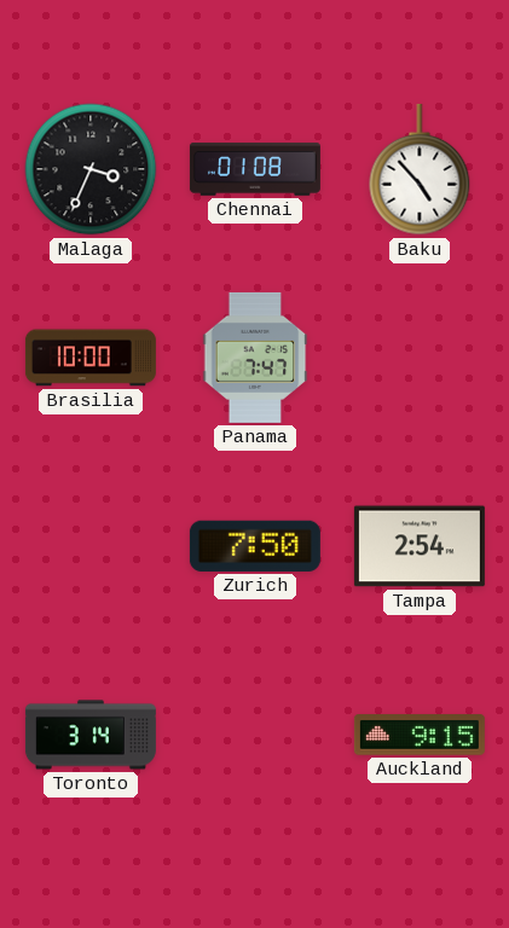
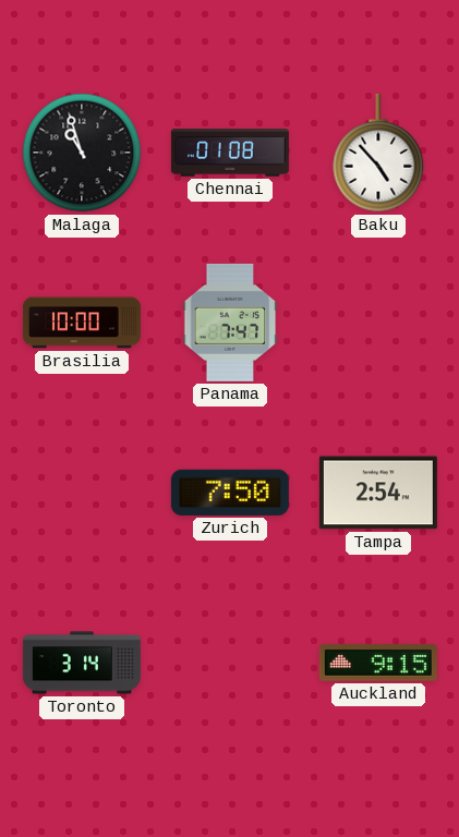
Malaga: 3:34 -> 10:57 (82, 153)
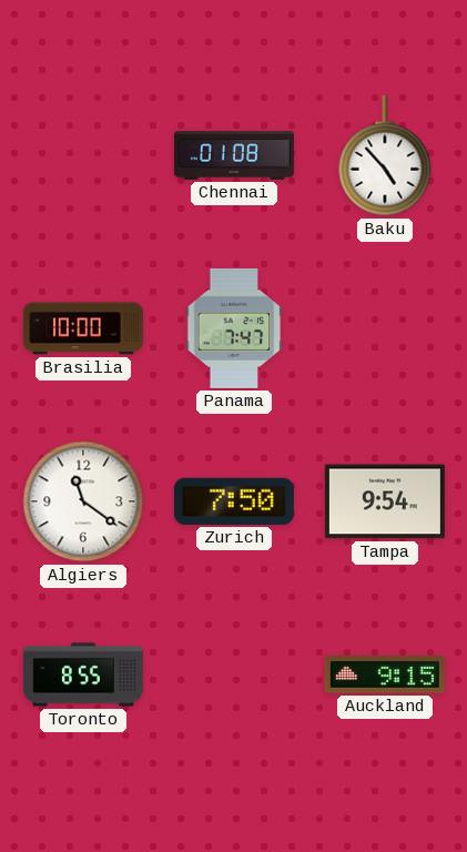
Malaga: 10:57 -> none (82, 153)
Algiers: none -> 11:21 (83, 501)
Tampa: 2:54 -> 9:54 (385, 501)
Toronto: 3:14 -> 8:55 (83, 674)
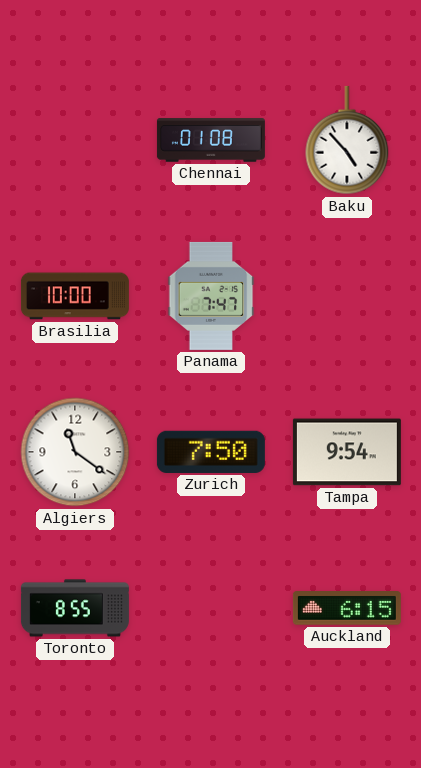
Auckland: 9:15 -> 6:15 (347, 608)
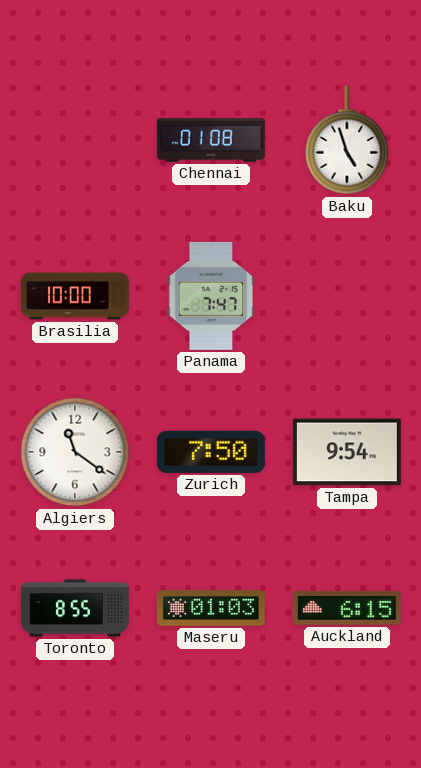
Baku: 4:53 -> 4:57 (347, 140)
Maseru: none -> 01:03 (211, 609)
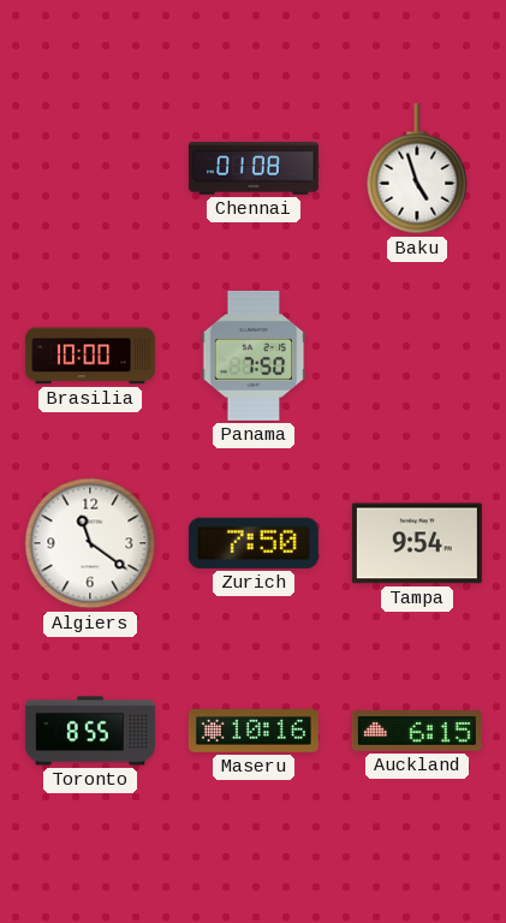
Panama: 7:47 -> 7:50 (254, 356)
Maseru: 01:03 -> 10:16 (254, 732)
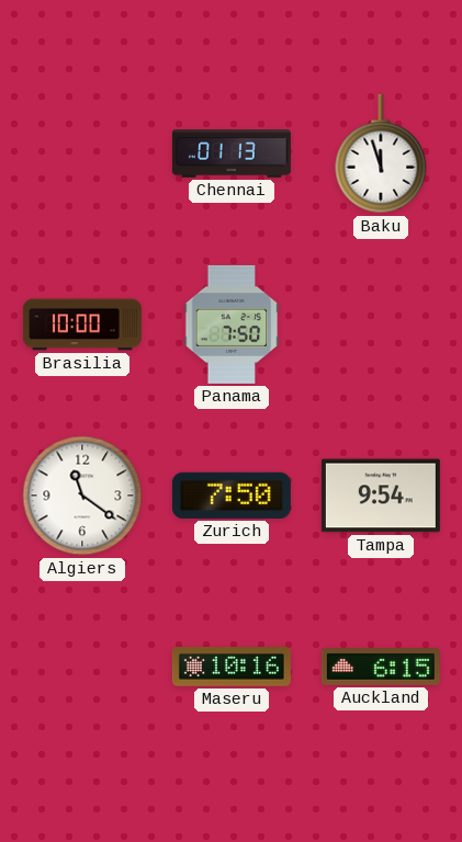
Chennai: 01:08 -> 01:13 (232, 153)
Baku: 4:57 -> 11:57 (381, 153)
Toronto: 8:55 -> none (90, 731)
